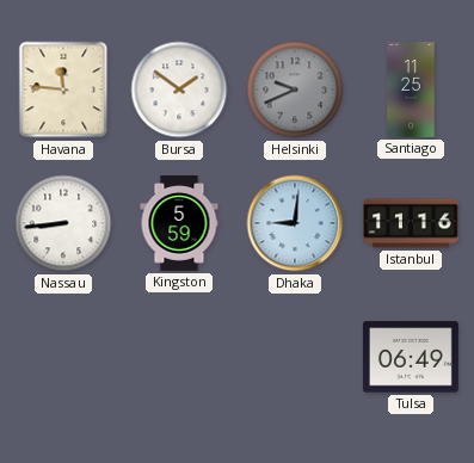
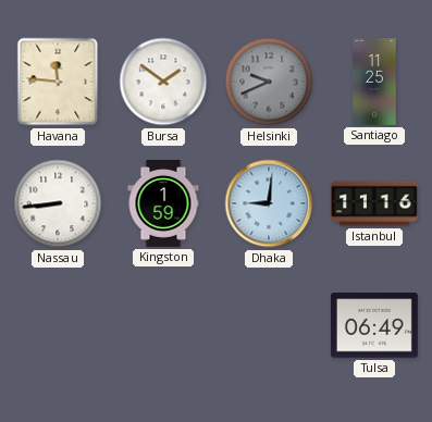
Kingston: 5:59 -> 1:59 (163, 204)
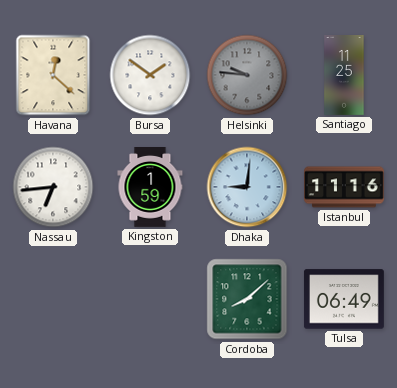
Havana: 11:46 -> 12:22 (53, 75)
Helsinki: 9:41 -> 9:46 (247, 75)
Nassau: 8:44 -> 6:44 (53, 187)
Cordoba: none -> 8:08 (247, 299)
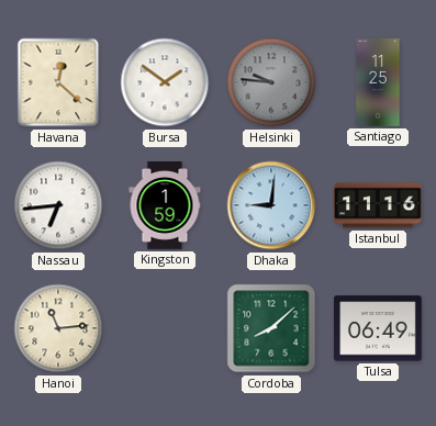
Hanoi: none -> 11:14 (58, 328)
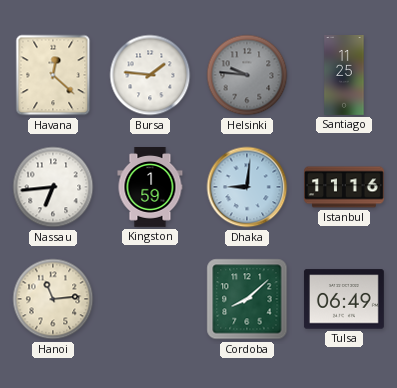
Bursa: 1:51 -> 1:46 (150, 75)
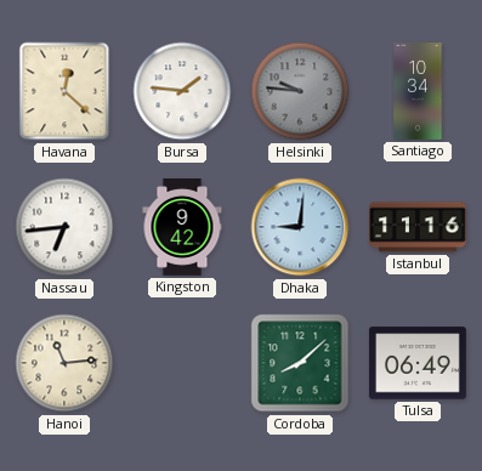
Santiago: 11:25 -> 10:34 (418, 92)
Kingston: 1:59 -> 9:42 (182, 228)
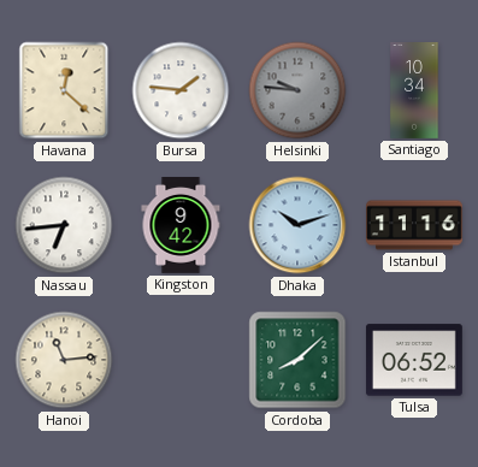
Dhaka: 9:01 -> 10:12 (297, 225)
Tulsa: 06:49 -> 06:52 (414, 360)
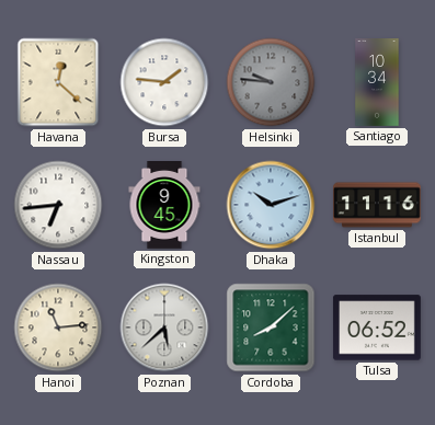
Kingston: 9:42 -> 9:45 (164, 206)
Poznan: none -> 5:38 (164, 328)
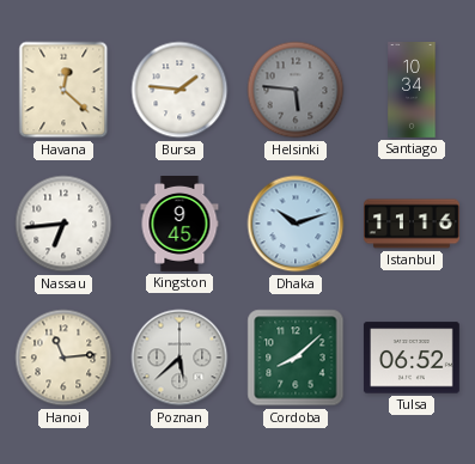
Helsinki: 9:46 -> 5:46 (296, 90)
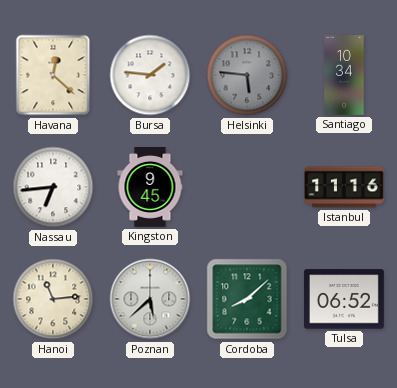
Dhaka: 10:12 -> none (296, 224)
